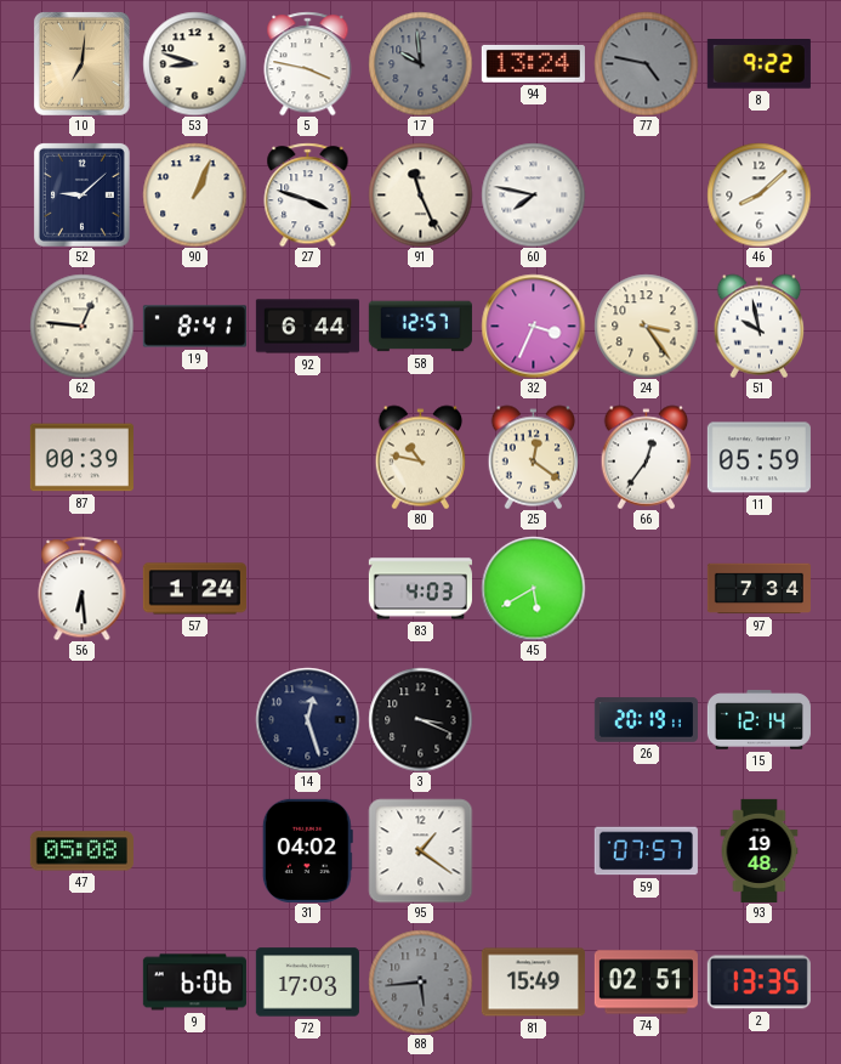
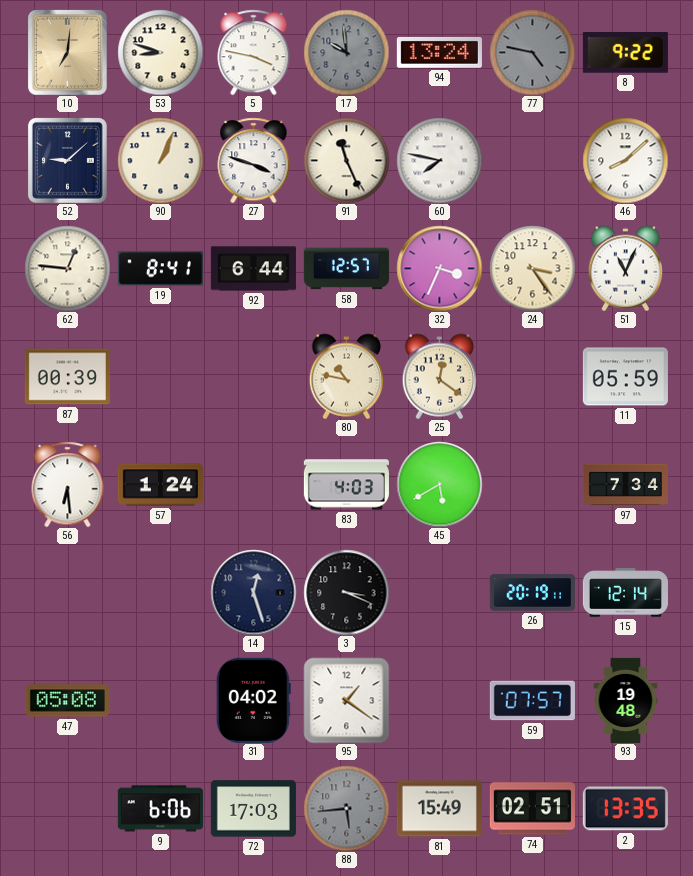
51: 9:58 -> 11:04 (626, 268)
66: 12:36 -> none (647, 457)
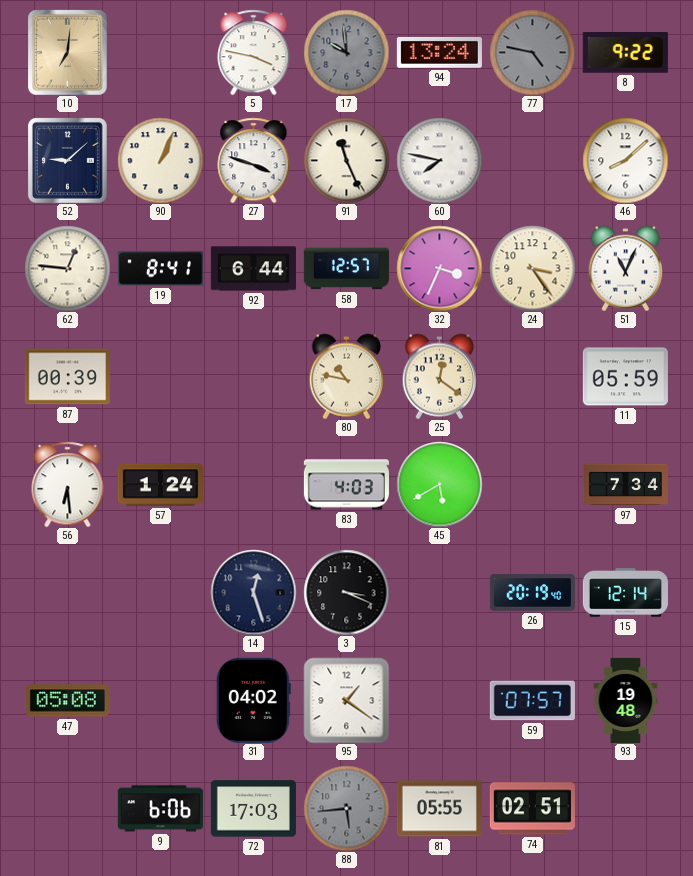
53: 8:48 -> none (160, 52)
26: 20:19:11 -> 20:19:40 (532, 593)
81: 15:49 -> 05:55 (439, 809)
2: 13:35 -> none (625, 809)
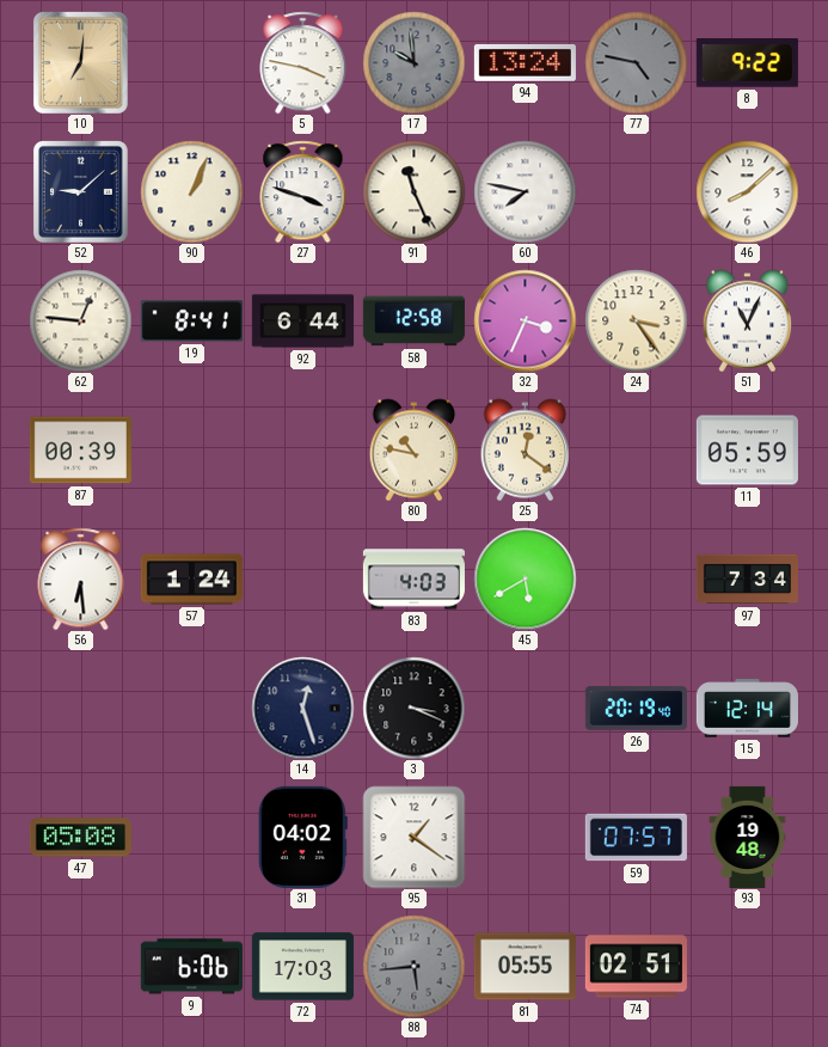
58: 12:57 -> 12:58 (413, 322)
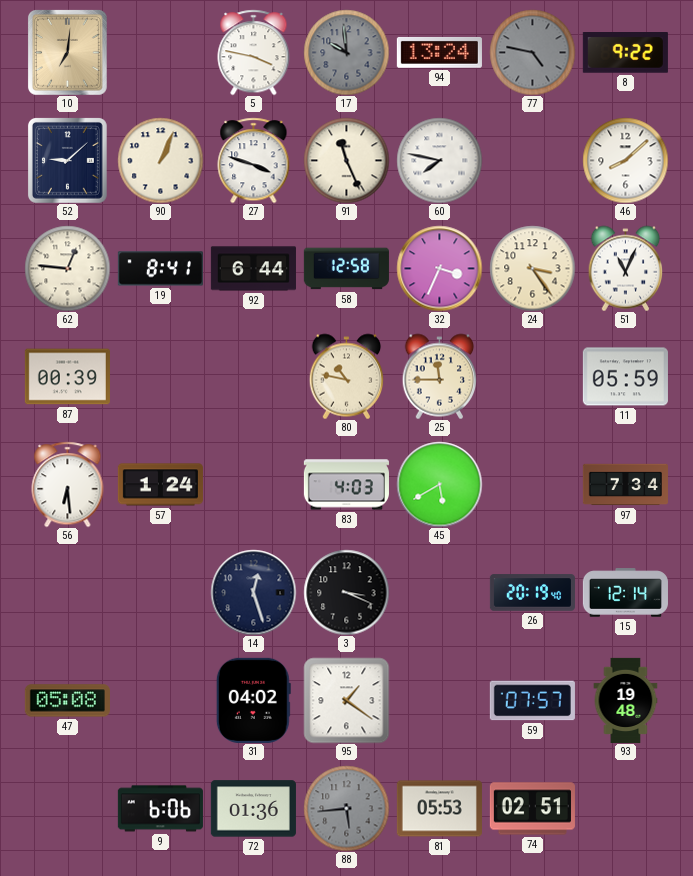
25: 12:21 -> 11:45 (440, 376)
72: 17:03 -> 01:36 (253, 809)
81: 05:55 -> 05:53 (439, 809)
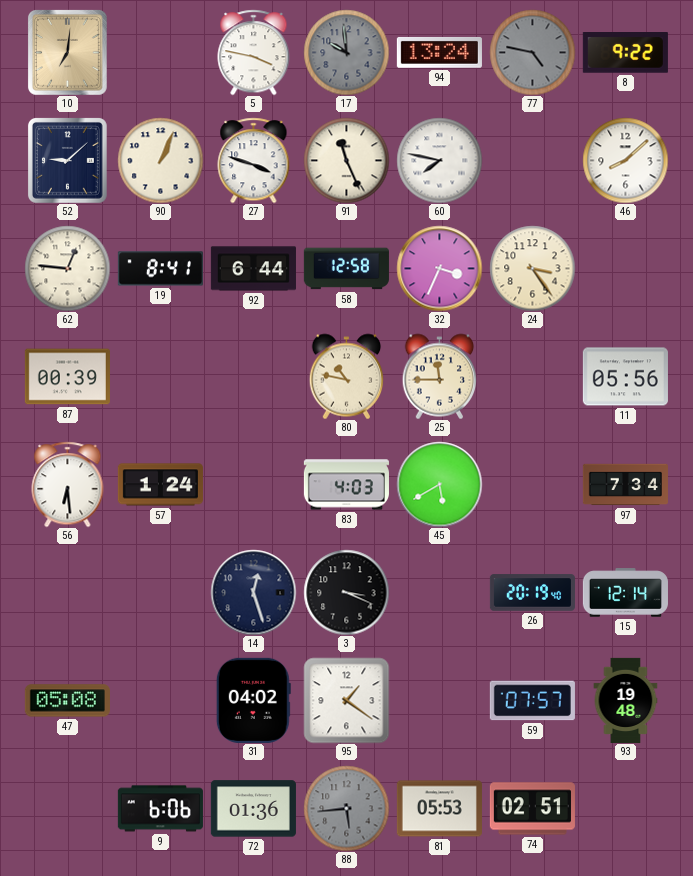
51: 11:04 -> none (626, 268)
11: 05:59 -> 05:56 (625, 377)
